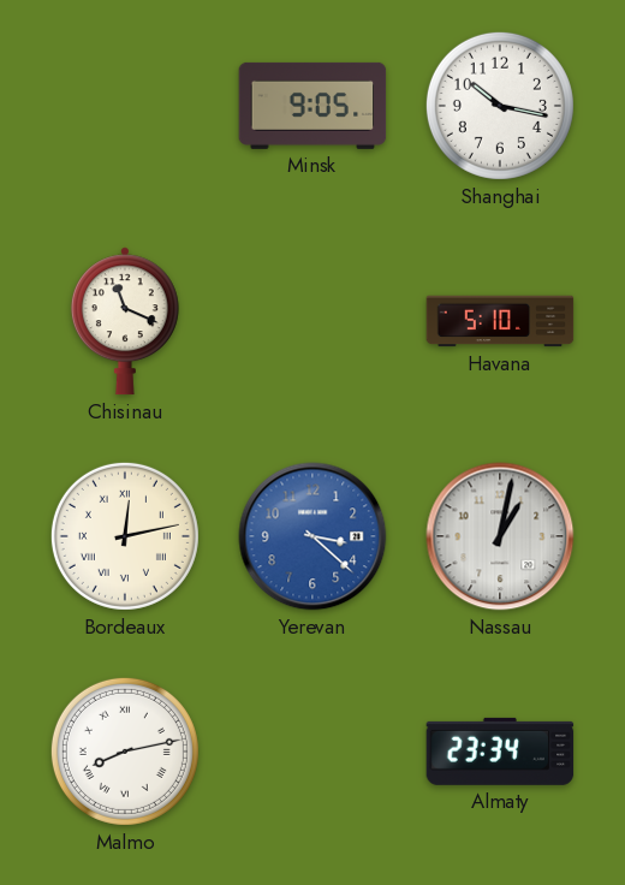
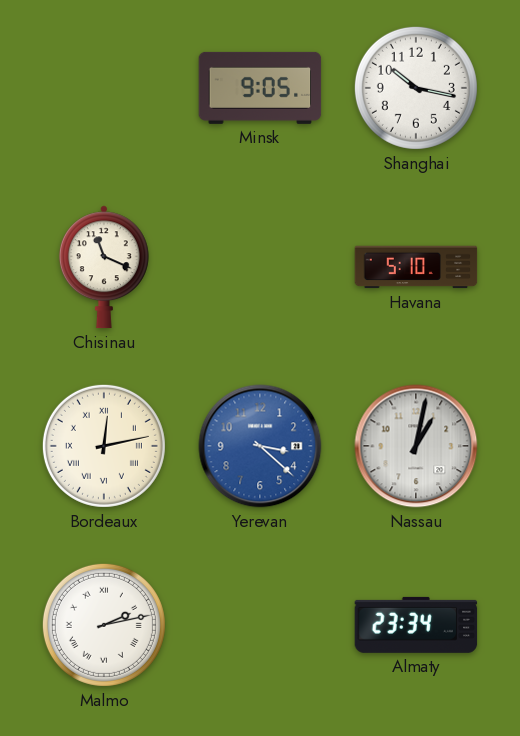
Malmo: 8:13 -> 2:13 (104, 625)
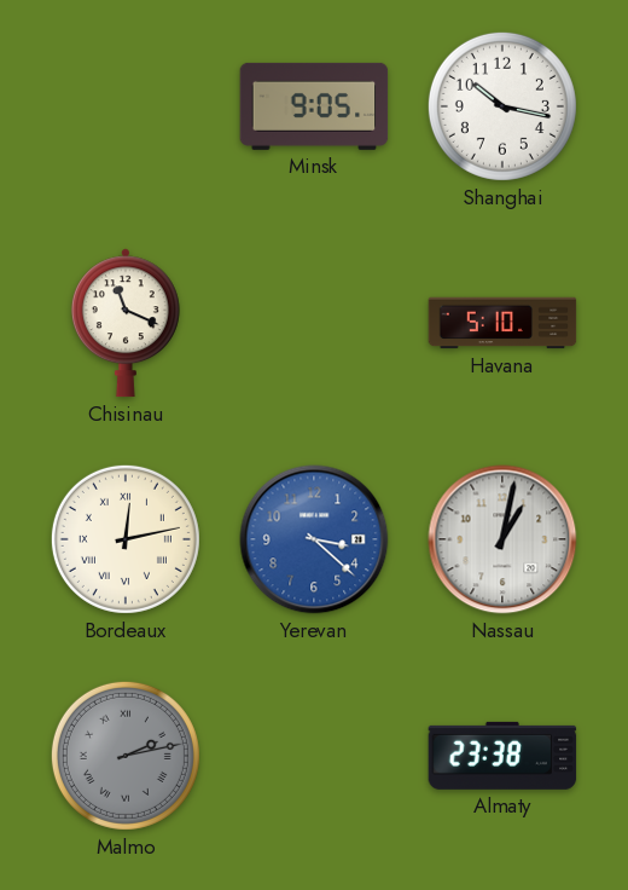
Malmo dial: white -> grey (126, 756)
Almaty: 23:34 -> 23:38 (502, 756)
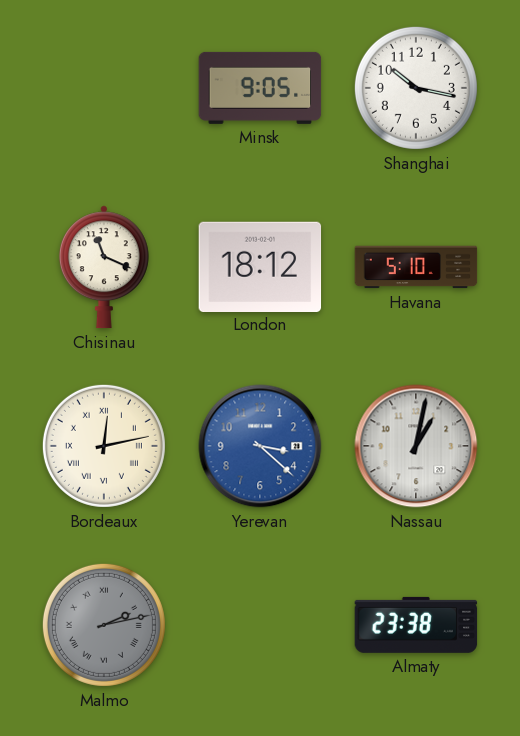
London: none -> 18:12 (260, 266)
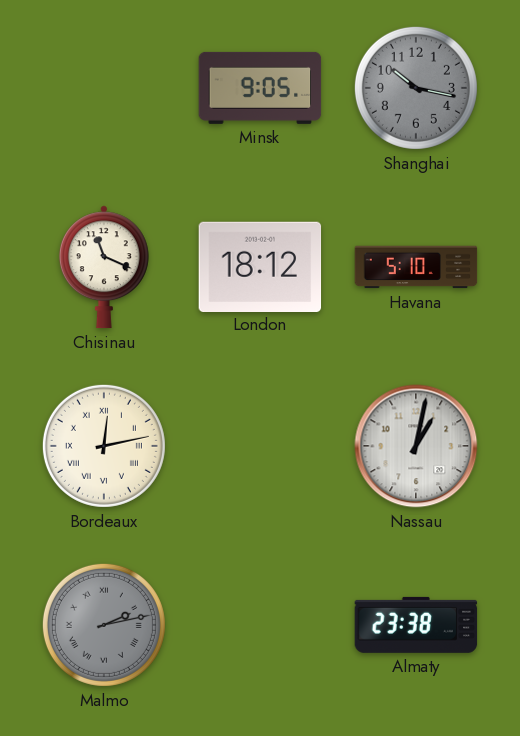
Shanghai dial: white -> grey (416, 88)
Yerevan: 3:22 -> none (260, 446)
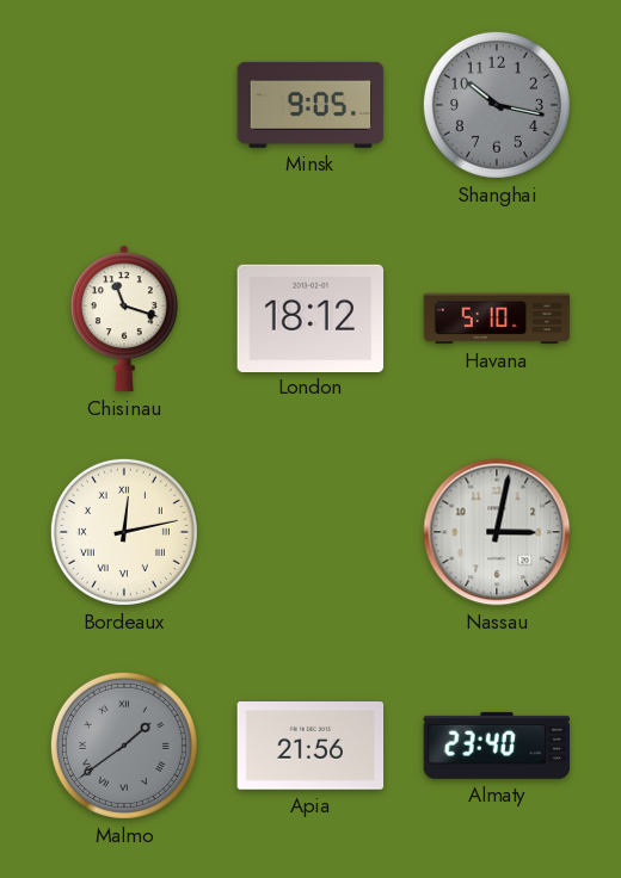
Chisinau: 11:19 -> 11:18 (124, 319)
Nassau: 1:02 -> 3:02 (497, 532)
Malmo: 2:13 -> 1:39 (124, 746)
Apia: none -> 21:56 (310, 747)
Almaty: 23:38 -> 23:40 (497, 746)
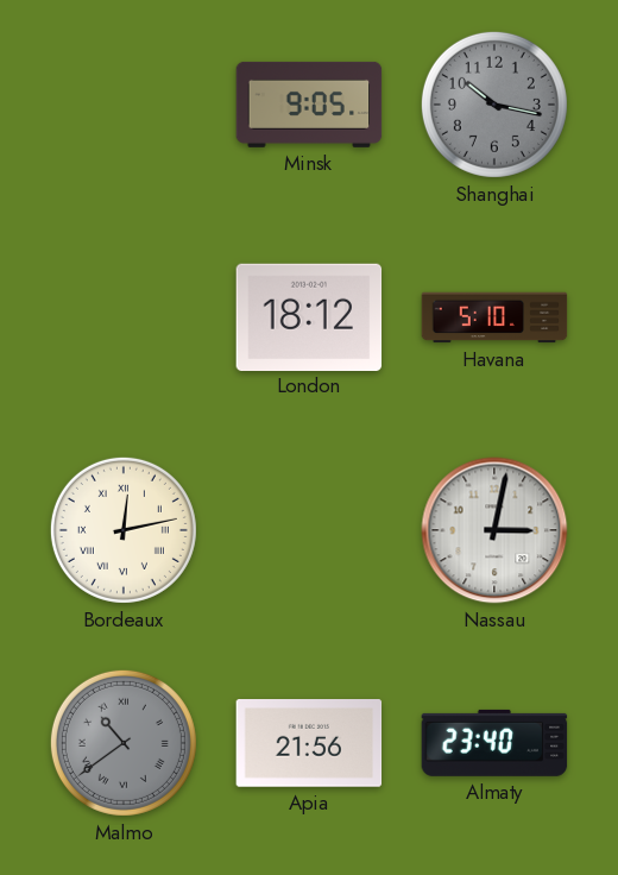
Chisinau: 11:18 -> none (124, 319)
Malmo: 1:39 -> 10:39 (124, 743)
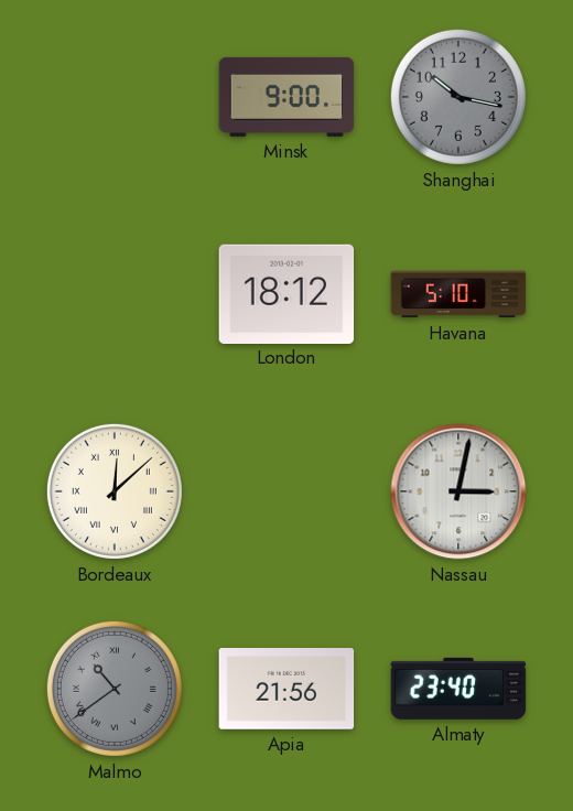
Minsk: 9:05 -> 9:00 (286, 97)
Bordeaux: 12:13 -> 12:08 (115, 491)
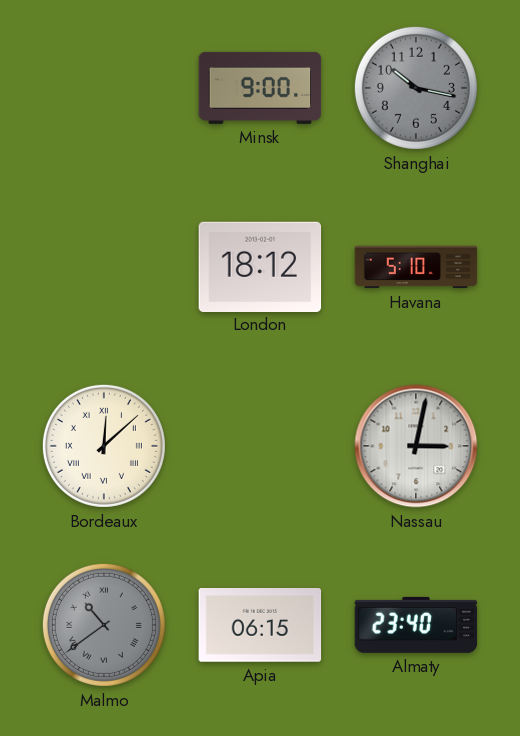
Apia: 21:56 -> 06:15 (260, 626)
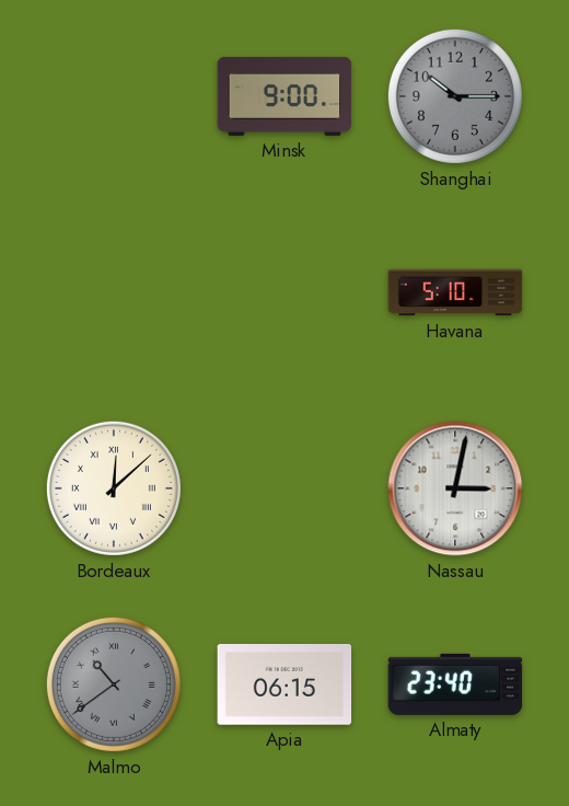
Shanghai: 10:17 -> 10:15 (455, 96)
London: 18:12 -> none (260, 266)
